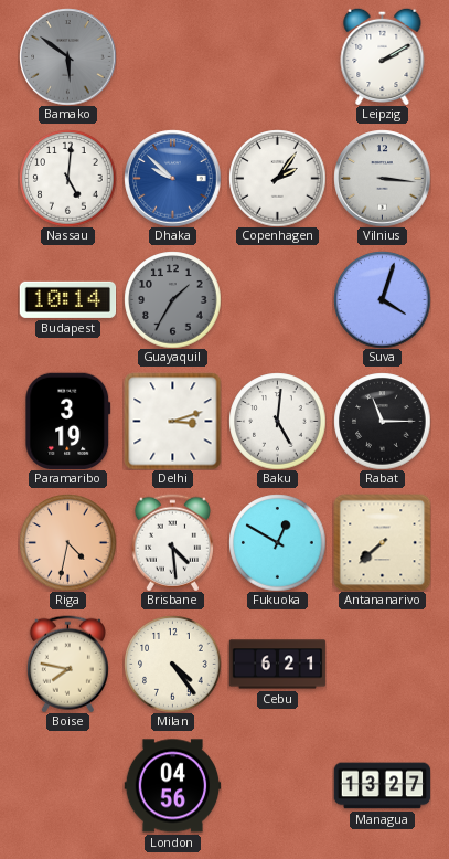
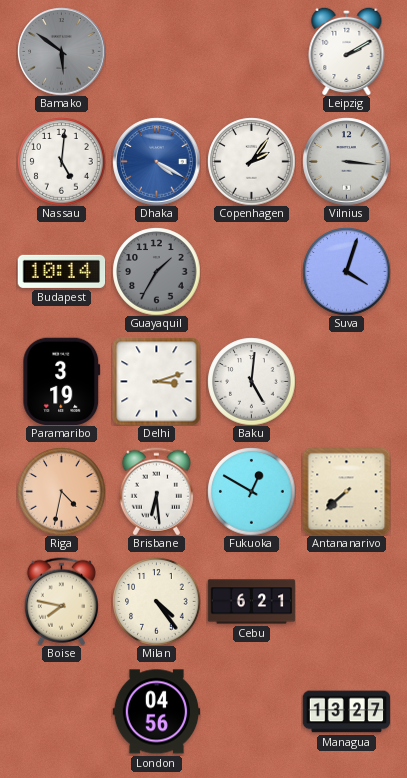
Dhaka: 9:52 -> 4:20 (156, 161)
Rabat: 11:15 -> none (382, 421)
Brisbane: 4:29 -> 6:29 (156, 491)
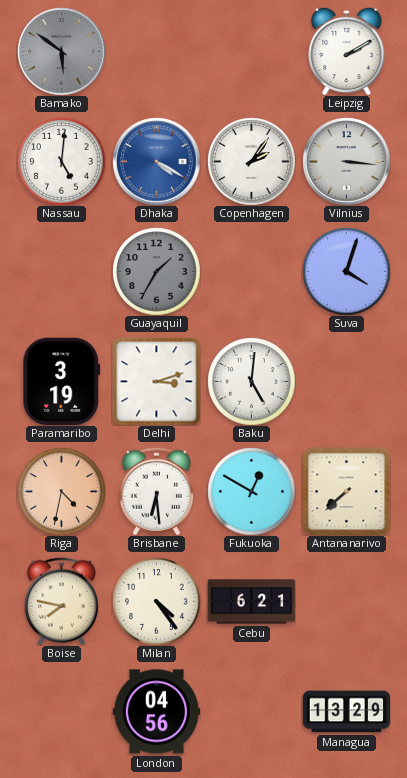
Budapest: 10:14 -> none (61, 271)
Managua: 13:27 -> 13:29 (346, 712)
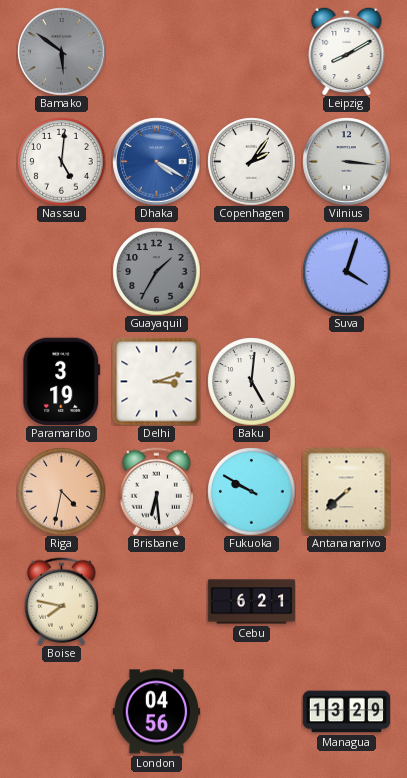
Leipzig: 2:10 -> 8:10 (347, 51)
Fukuoka: 12:50 -> 9:50 (251, 491)
Milan: 4:24 -> none (156, 601)
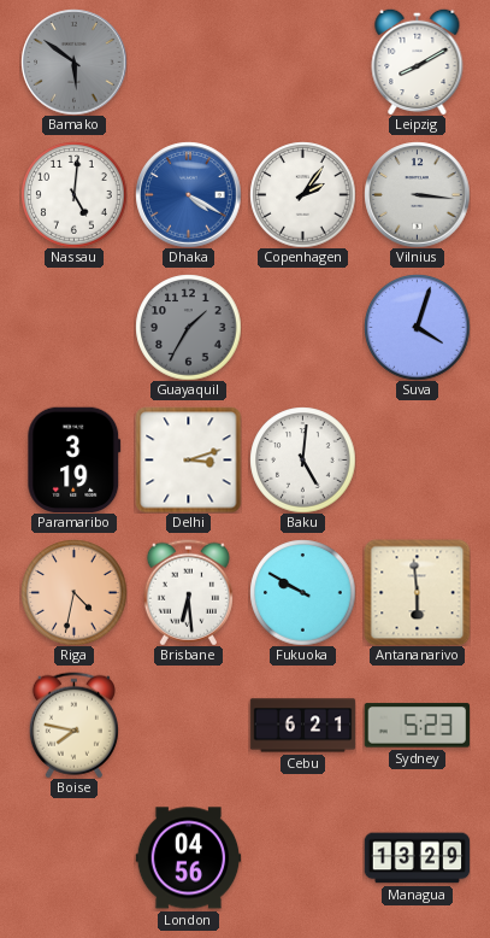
Antananarivo: 7:38 -> 5:59 (417, 592)
Sydney: none -> 5:23 (417, 726)
